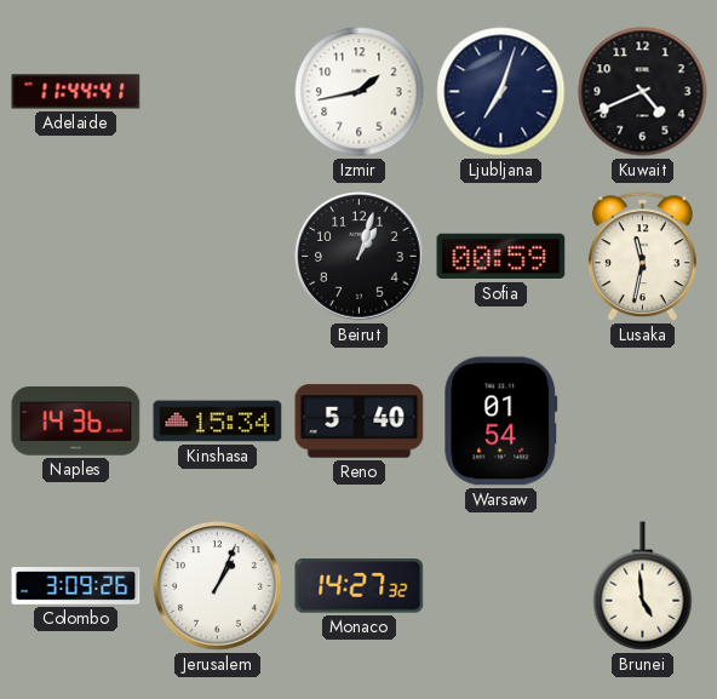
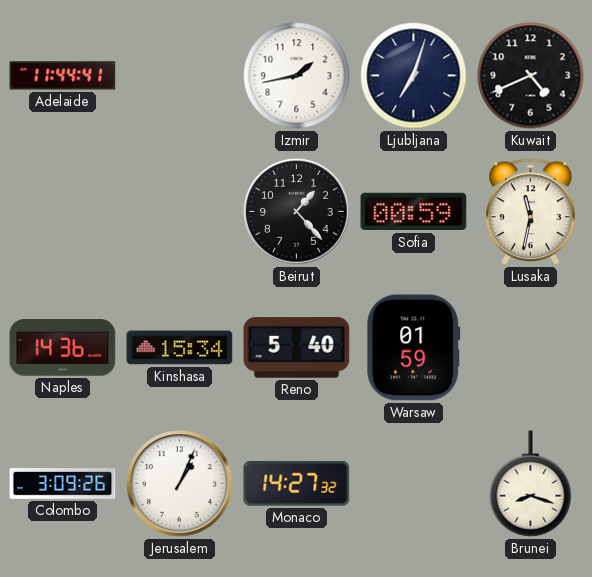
Beirut: 1:03 -> 1:23 (297, 212)
Warsaw: 01:54 -> 01:59 (414, 348)
Brunei: 4:59 -> 8:18 (531, 484)
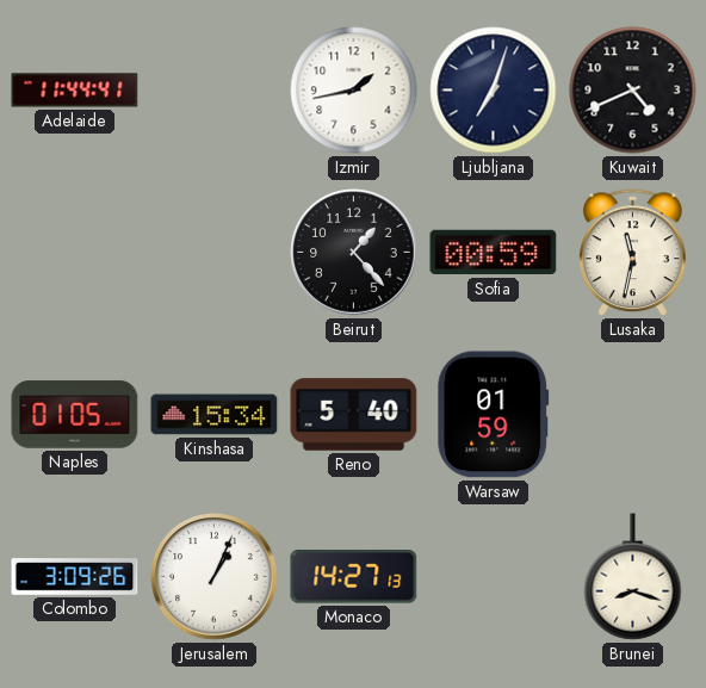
Naples: 14:36 -> 01:05 (75, 415)
Monaco: 14:27:32 -> 14:27:13 (354, 577)
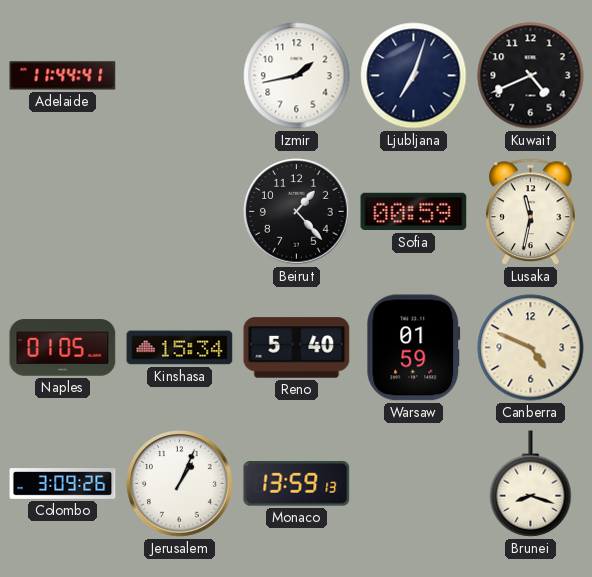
Canberra: none -> 4:49 (531, 348)
Monaco: 14:27 -> 13:59 (297, 484)
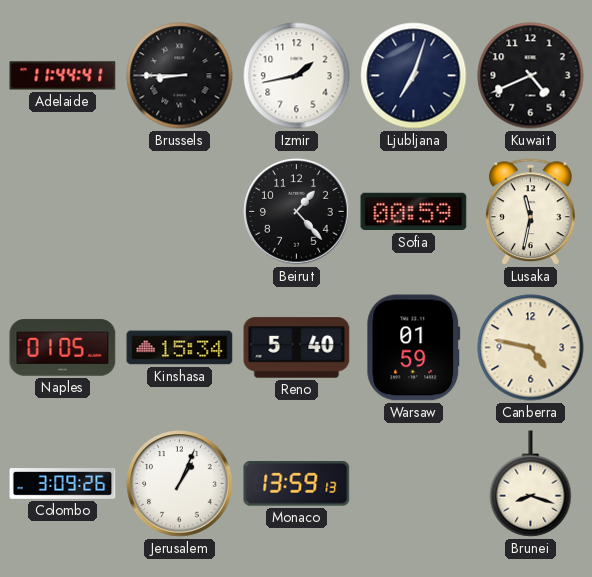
Brussels: none -> 8:45 (180, 76)
Canberra: 4:49 -> 4:47 (531, 348)
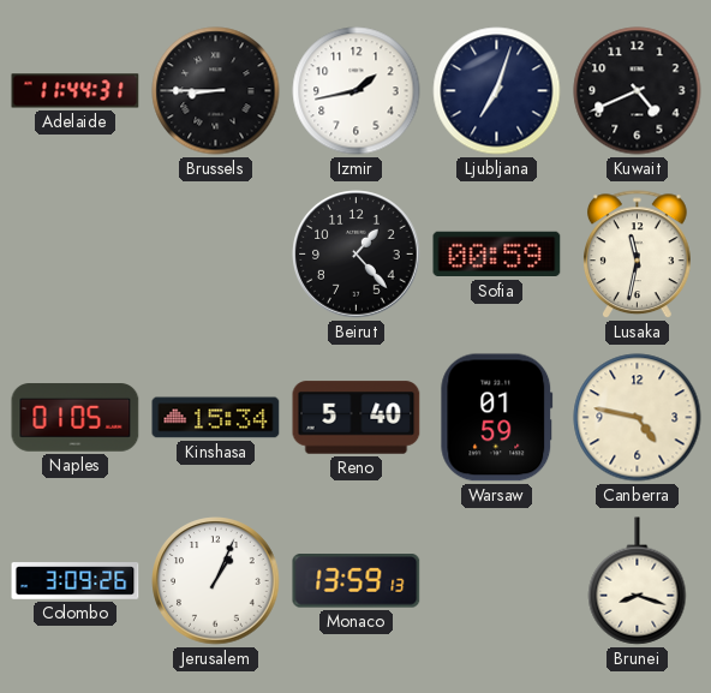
Adelaide: 11:44:41 -> 11:44:31 (76, 91)
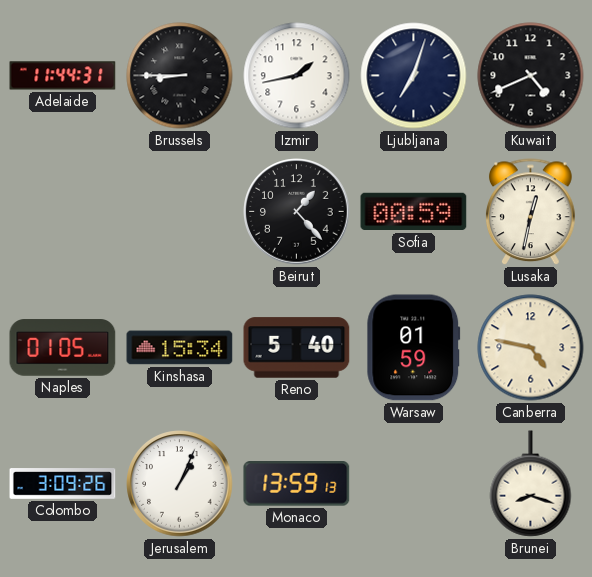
Lusaka: 11:32 -> 12:32 (531, 212)
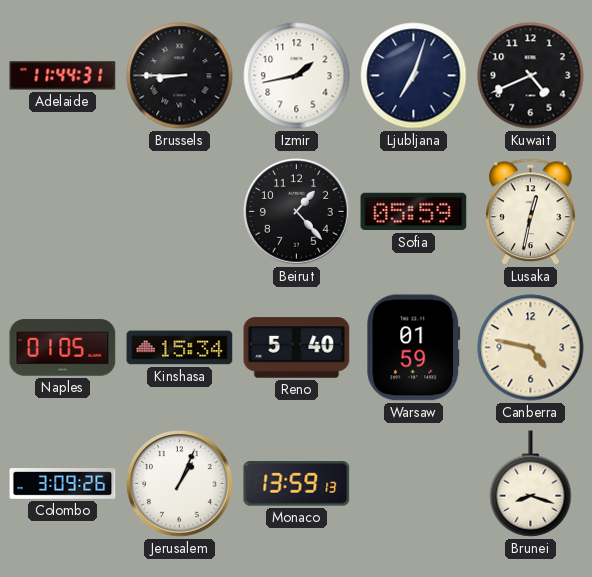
Sofia: 00:59 -> 05:59 (414, 212)
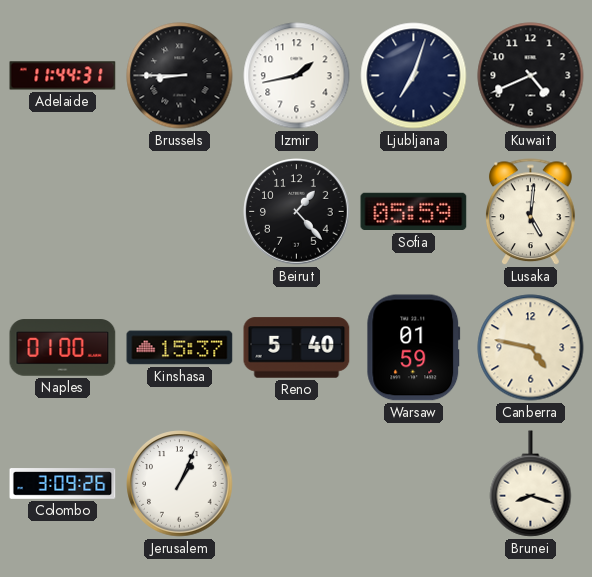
Lusaka: 12:32 -> 5:01 (531, 212)
Naples: 01:05 -> 01:00 (63, 348)
Kinshasa: 15:34 -> 15:37 (180, 348)
Monaco: 13:59 -> none (297, 484)
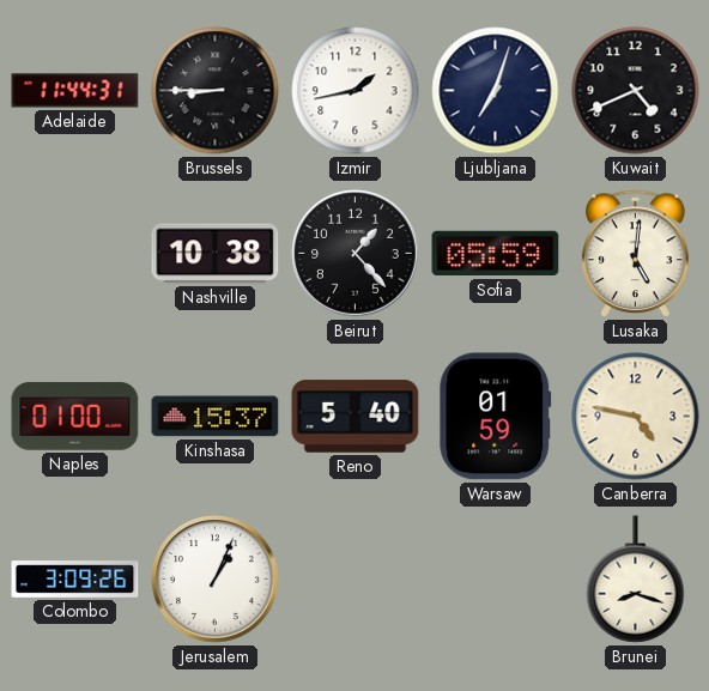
Nashville: none -> 10:38 (216, 254)
